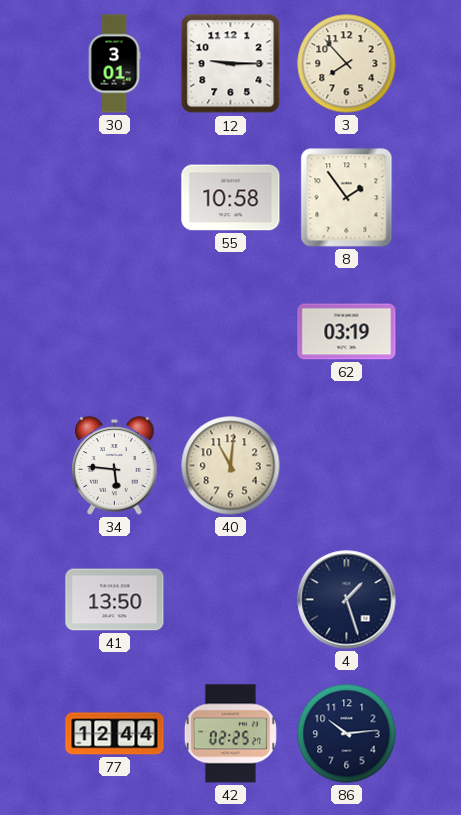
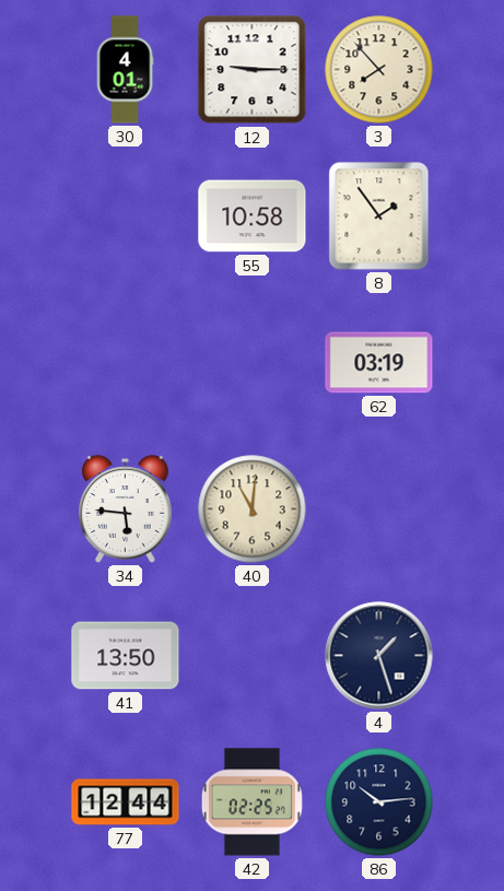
30: 3:01 -> 4:01 (125, 70)
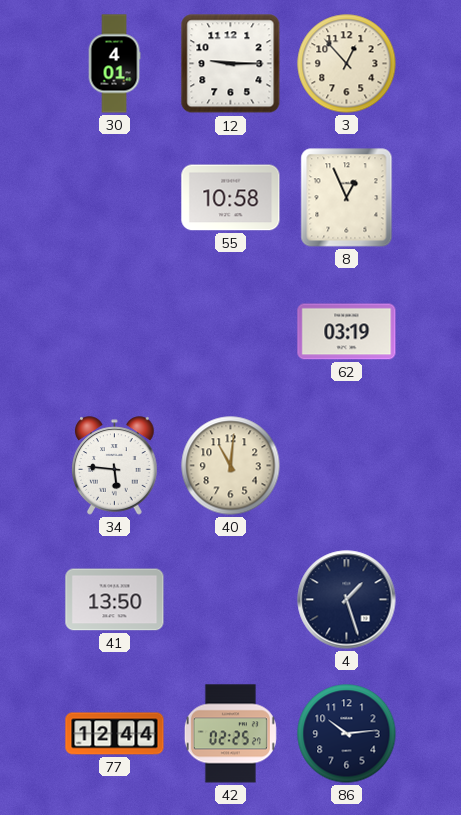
3: 7:53 -> 12:53 (347, 64)
8: 1:54 -> 12:56 (347, 198)
